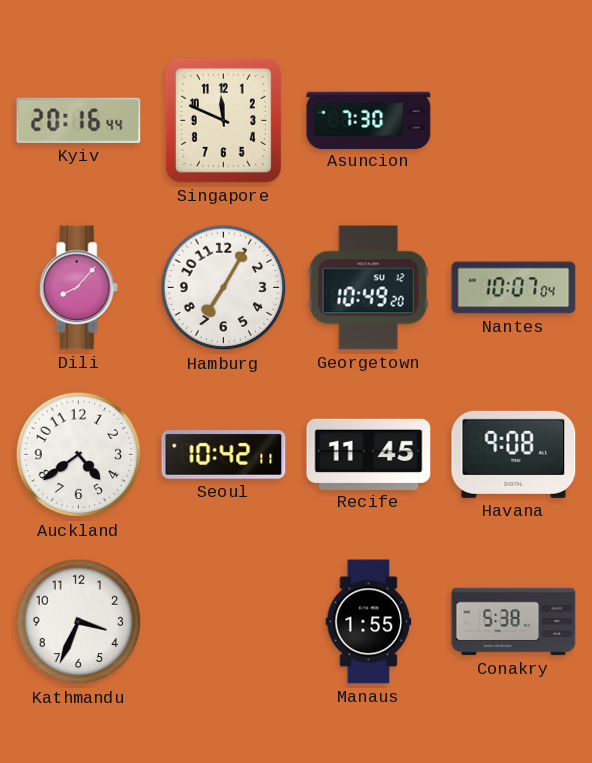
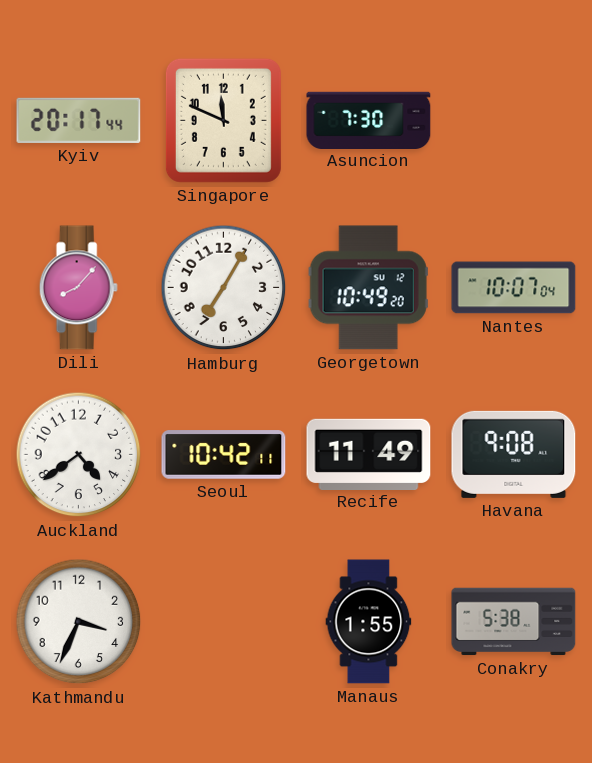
Kyiv: 20:16 -> 20:17 (79, 120)
Recife: 11:45 -> 11:49 (369, 454)
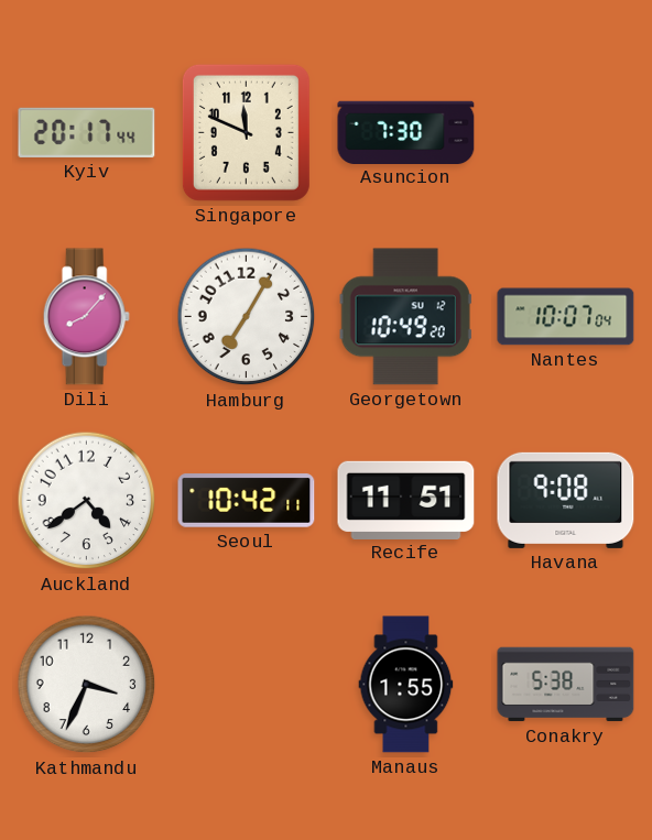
Recife: 11:49 -> 11:51 (406, 500)
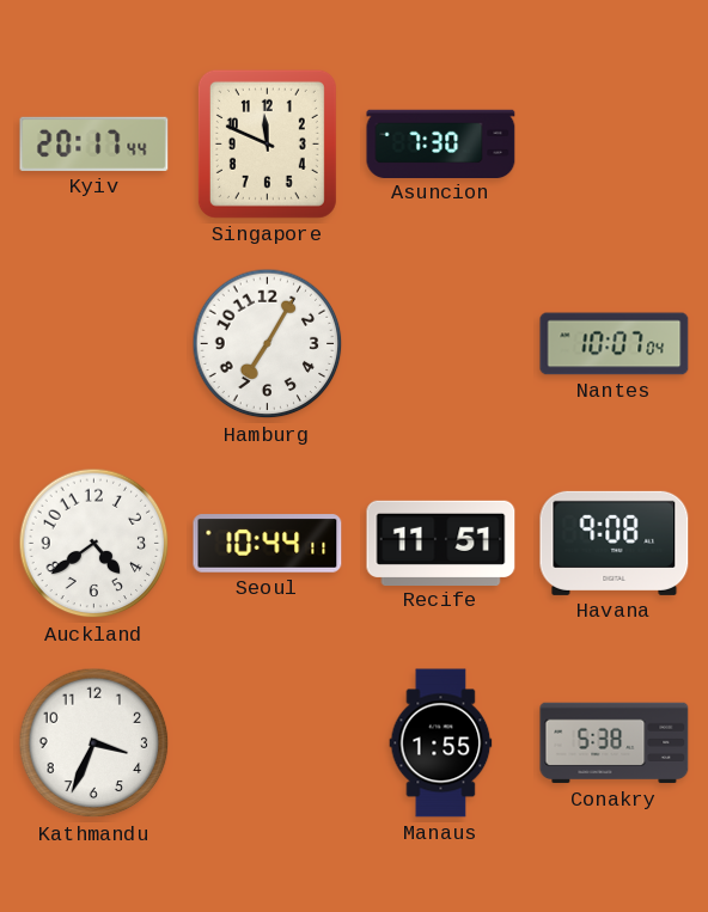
Dili: 8:07 -> none (86, 317)
Georgetown: 10:49 -> none (405, 317)
Seoul: 10:42 -> 10:44 (268, 544)
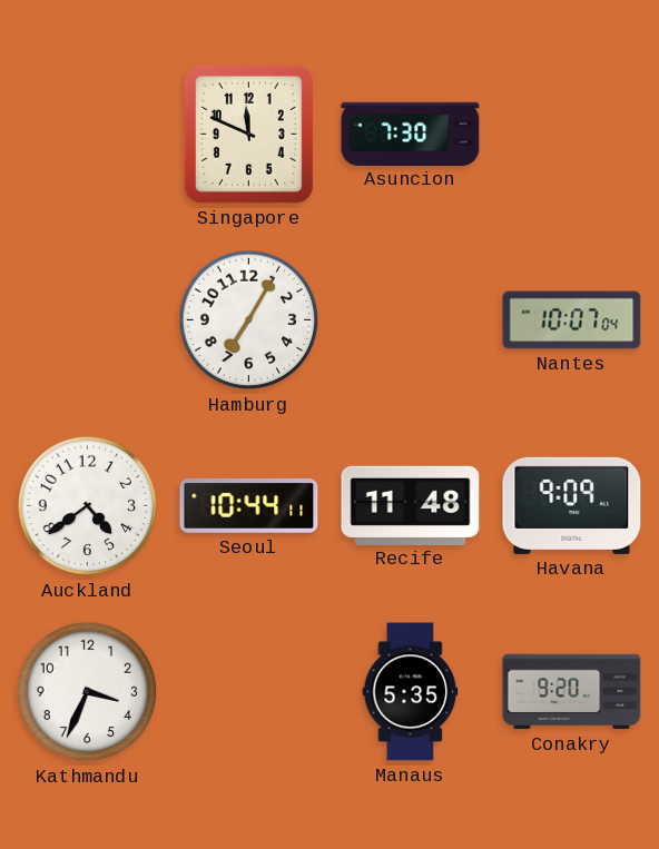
Kyiv: 20:17 -> none (94, 143)
Recife: 11:51 -> 11:48 (411, 505)
Havana: 9:08 -> 9:09 (572, 505)
Manaus: 1:55 -> 5:35 (411, 692)
Conakry: 5:38 -> 9:20 (572, 692)
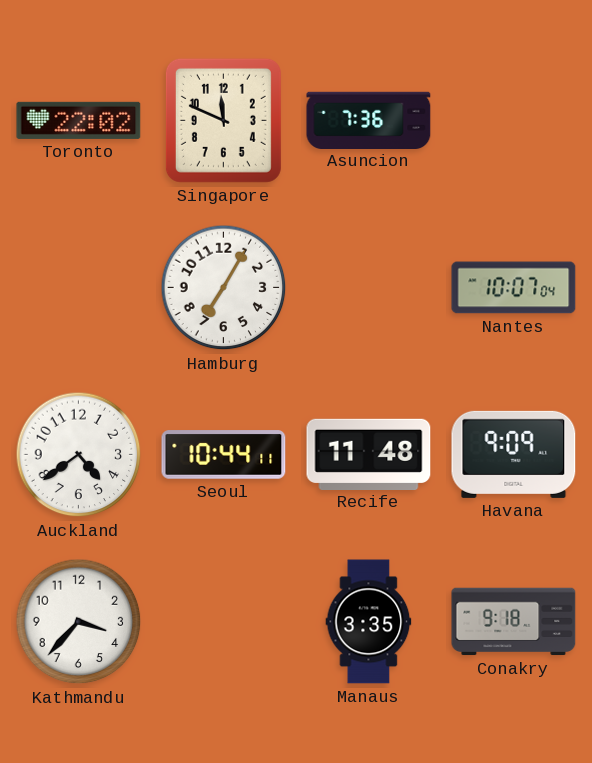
Toronto: none -> 22:02 (79, 120)
Asuncion: 7:30 -> 7:36 (369, 120)
Kathmandu: 3:34 -> 3:37 (79, 622)
Manaus: 5:35 -> 3:35 (369, 622)
Conakry: 9:20 -> 9:18 (514, 622)
